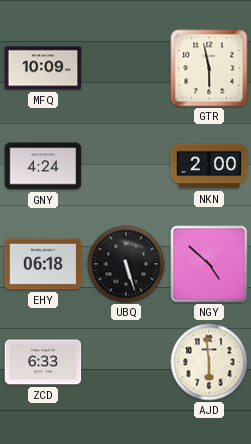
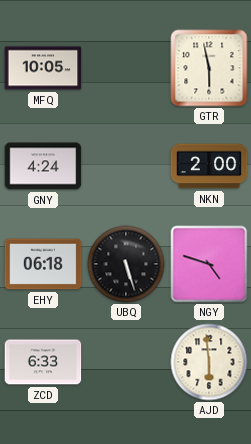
MFQ: 10:09 -> 10:05 (43, 68)
NGY: 4:52 -> 4:48 (209, 264)
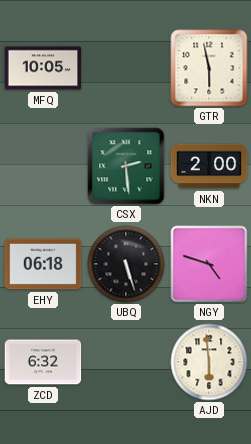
GNY: 4:24 -> none (43, 166)
CSX: none -> 2:29 (126, 166)
ZCD: 6:33 -> 6:32 (43, 362)
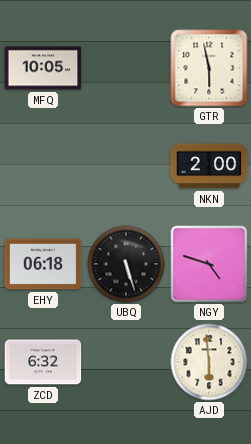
CSX: 2:29 -> none (126, 166)
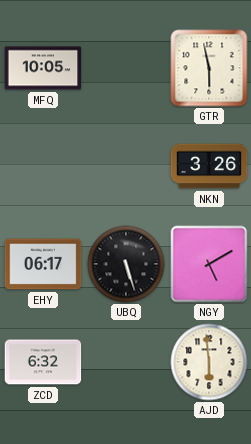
NKN: 2:00 -> 3:26 (209, 166)
EHY: 06:18 -> 06:17 (43, 264)
NGY: 4:48 -> 5:10 (209, 264)
